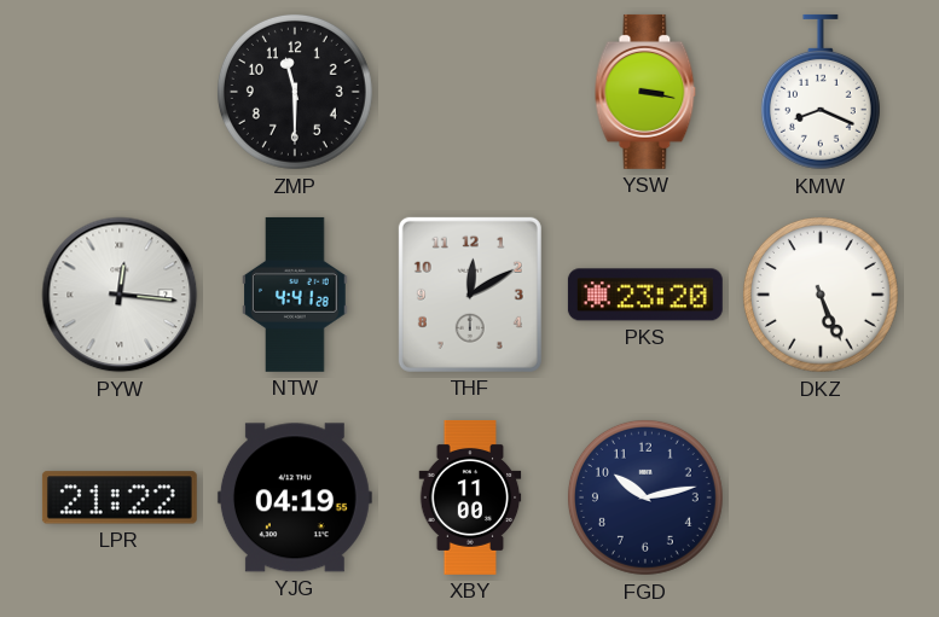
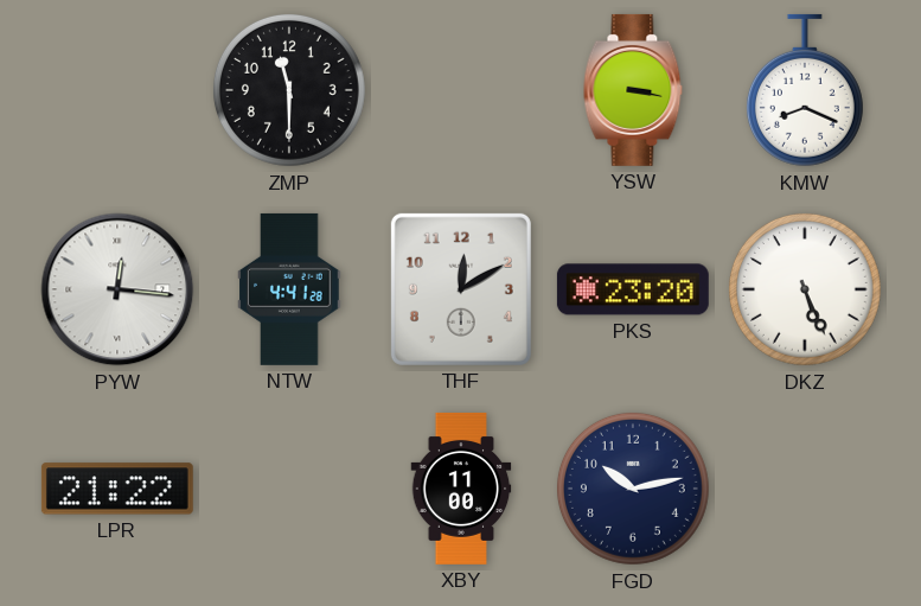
YJG: 04:19 -> none (295, 497)
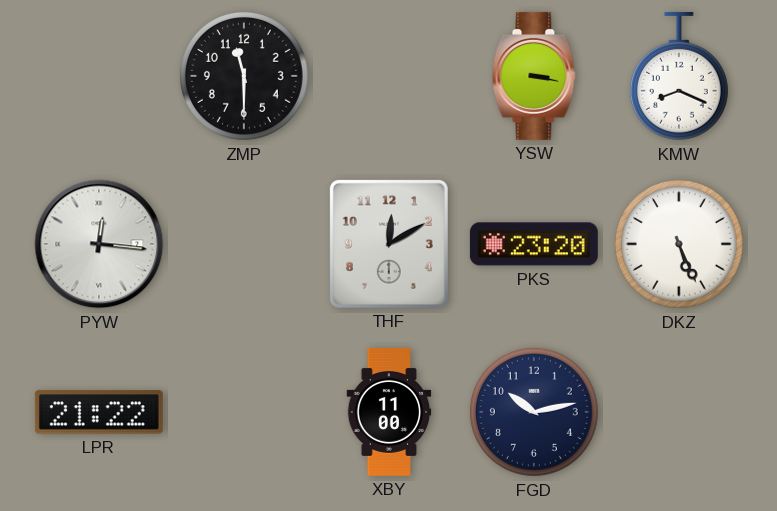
NTW: 4:41 -> none (289, 289)
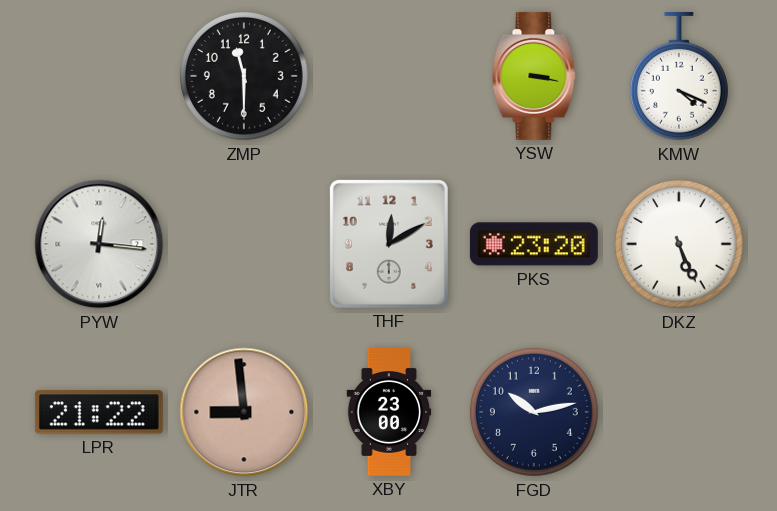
KMW: 8:19 -> 4:19 (679, 76)
JTR: none -> 8:59 (244, 412)
XBY: 11:00 -> 23:00 (389, 412)
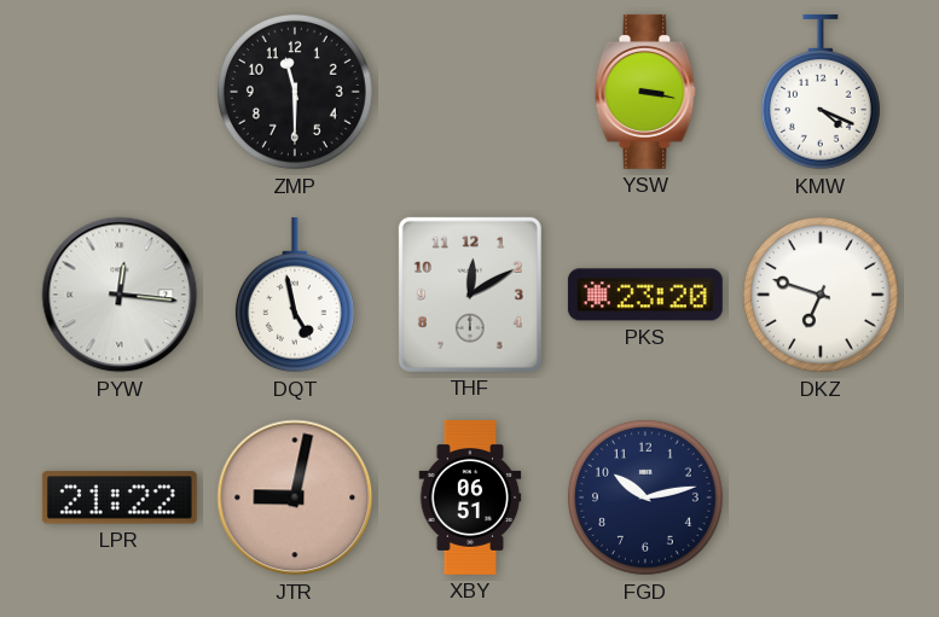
DQT: none -> 4:58 (295, 295)
DKZ: 5:26 -> 6:48 (821, 295)
JTR: 8:59 -> 9:02 (295, 497)
XBY: 23:00 -> 06:51 (470, 497)
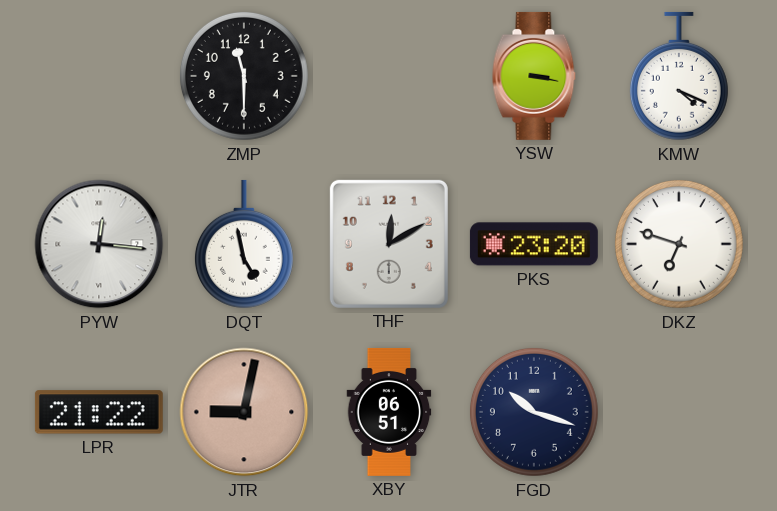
FGD: 10:13 -> 10:18 (534, 412)
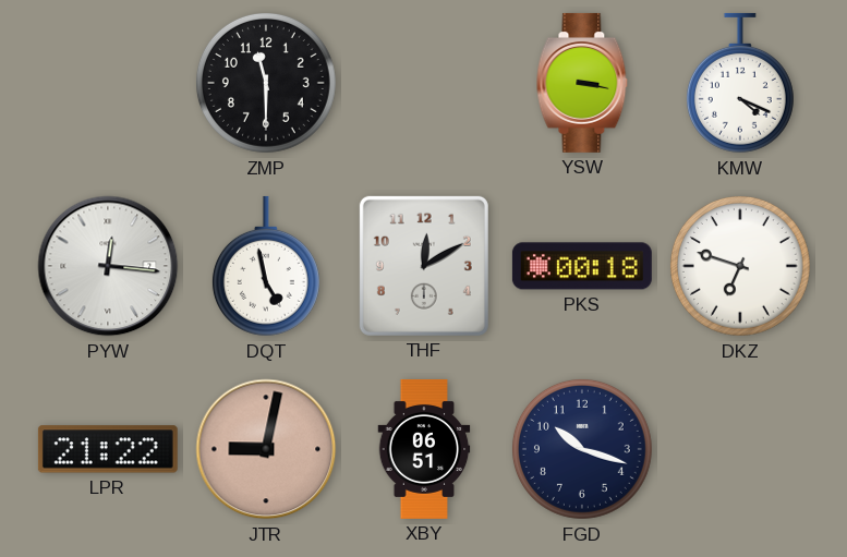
PKS: 23:20 -> 00:18 (582, 266)
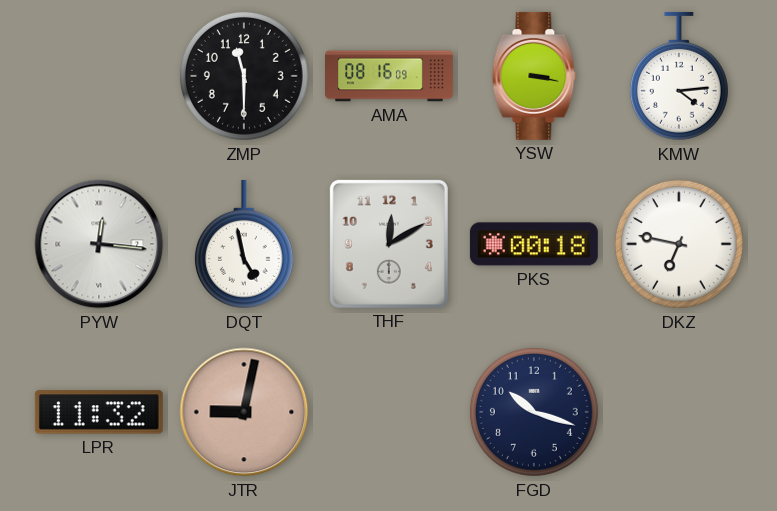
AMA: none -> 08:16 (390, 76)
KMW: 4:19 -> 4:14 (679, 76)
DKZ: 6:48 -> 6:47 (679, 244)
LPR: 21:22 -> 11:32 (99, 412)
XBY: 06:51 -> none (424, 449)
